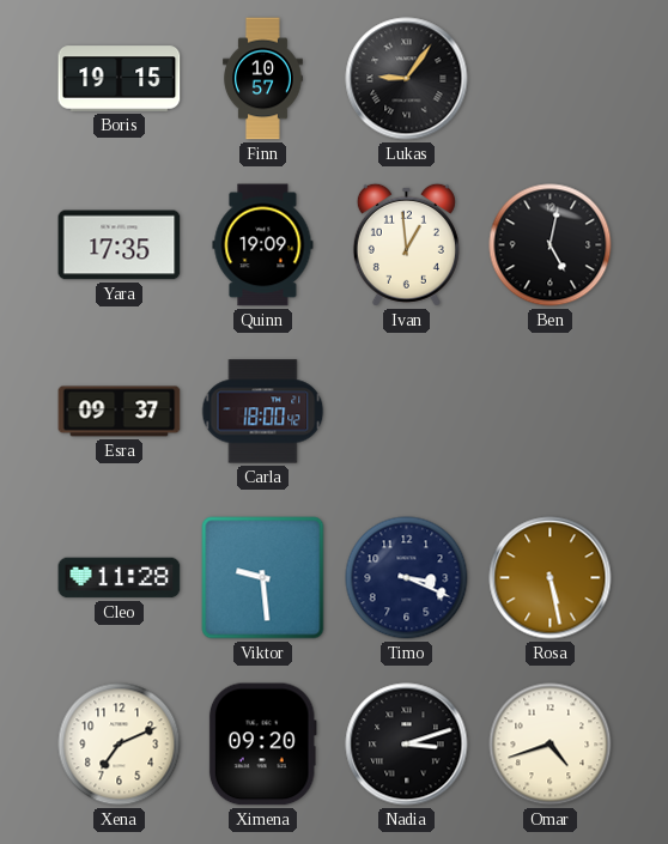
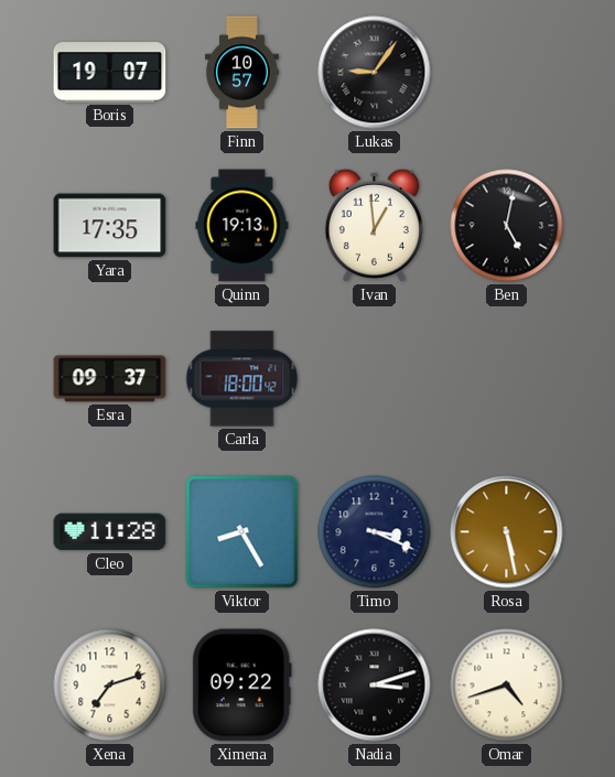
Boris: 19:15 -> 19:07 (110, 73)
Quinn: 19:09 -> 19:13 (242, 226)
Viktor: 9:29 -> 8:25 (242, 532)
Xena: 7:11 -> 7:12 (110, 686)
Ximena: 09:20 -> 09:22 (241, 686)
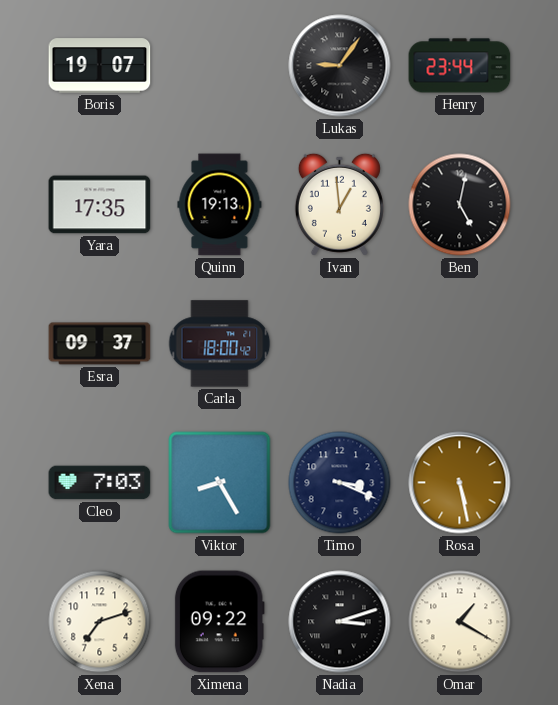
Finn: 10:57 -> none (242, 73)
Henry: none -> 23:44 (460, 66)
Cleo: 11:28 -> 7:03 (100, 483)
Omar: 4:42 -> 1:20 (460, 622)
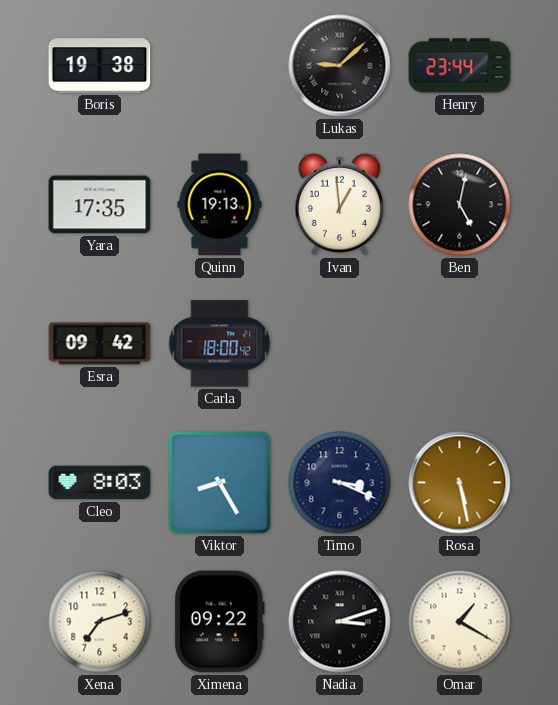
Boris: 19:07 -> 19:38 (100, 66)
Lukas: 9:06 -> 9:08 (340, 66)
Esra: 09:37 -> 09:42 (100, 344)
Cleo: 7:03 -> 8:03 (100, 483)
